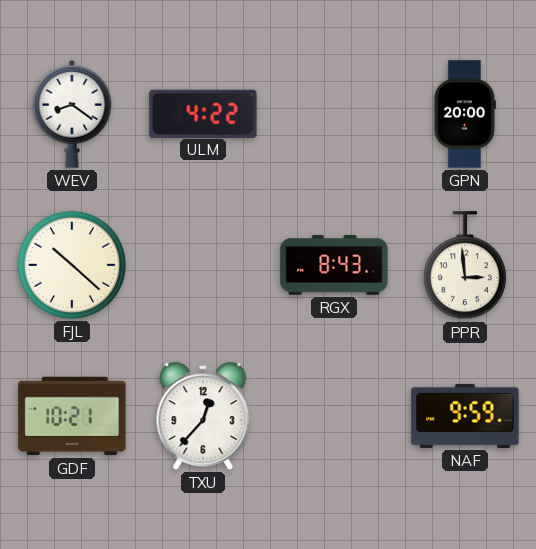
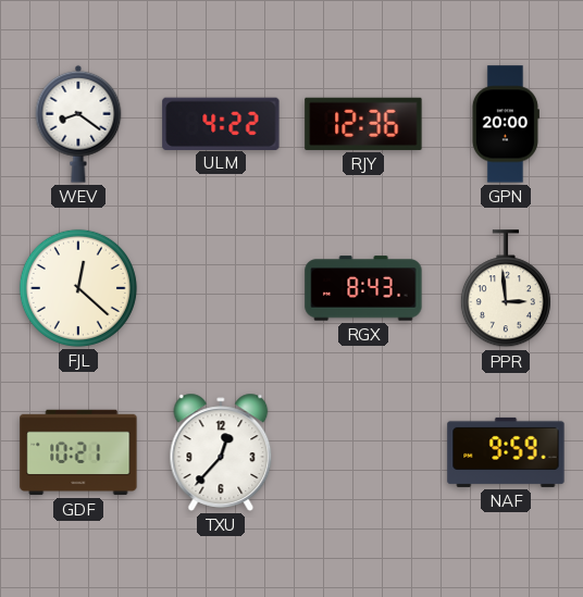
RJY: none -> 12:36 (363, 124)
FJL: 10:22 -> 12:22 (78, 288)
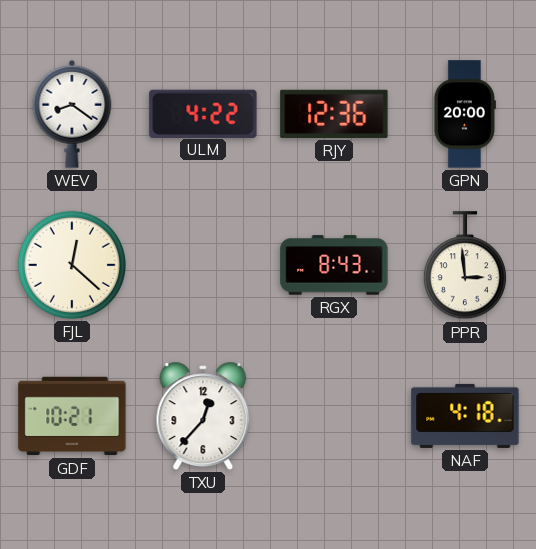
NAF: 9:59 -> 4:18 (465, 416)
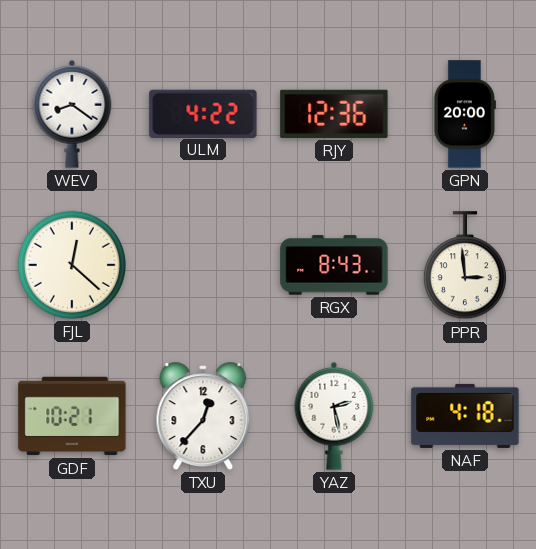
YAZ: none -> 2:28 (334, 416)
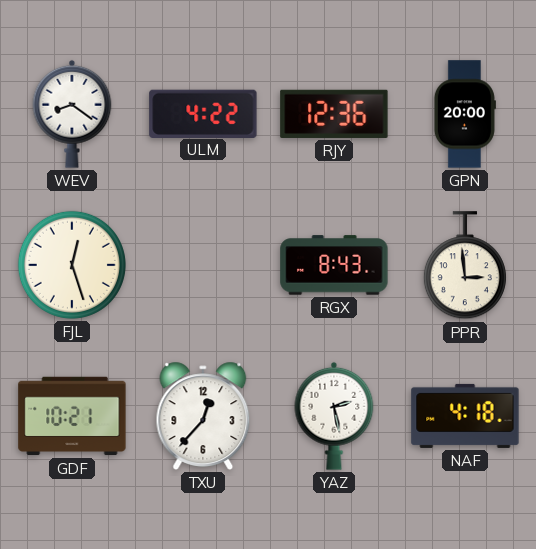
FJL: 12:22 -> 12:27 (72, 265)
